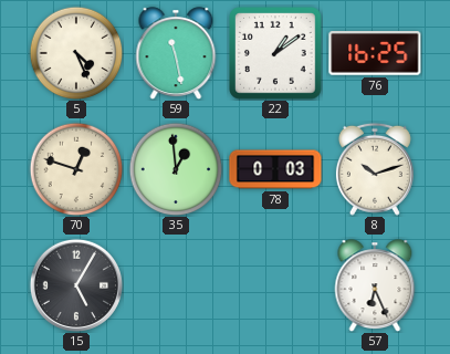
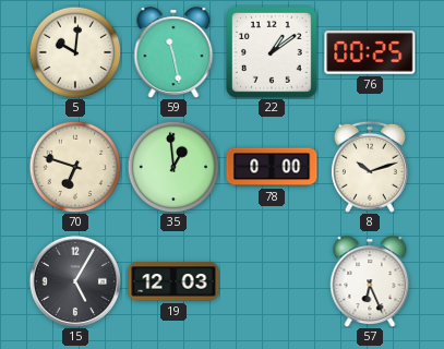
5: 4:26 -> 10:01 (75, 52)
76: 16:25 -> 00:25 (370, 52)
70: 12:48 -> 6:48 (75, 167)
78: 0:03 -> 0:00 (272, 167)
19: none -> 12:03 (173, 281)
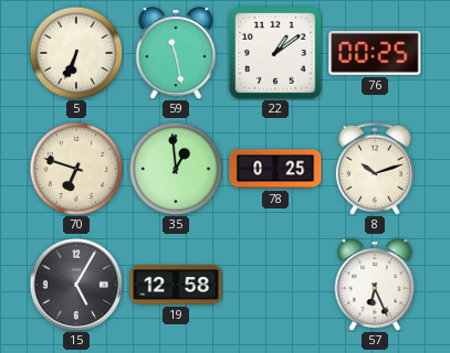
5: 10:01 -> 6:34 (76, 53)
78: 0:00 -> 0:25 (275, 169)
19: 12:03 -> 12:58 (176, 285)
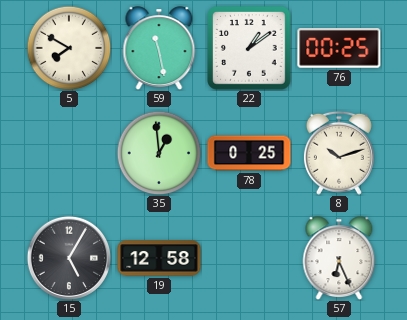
5: 6:34 -> 7:50 (69, 48)
70: 6:48 -> none (76, 169)
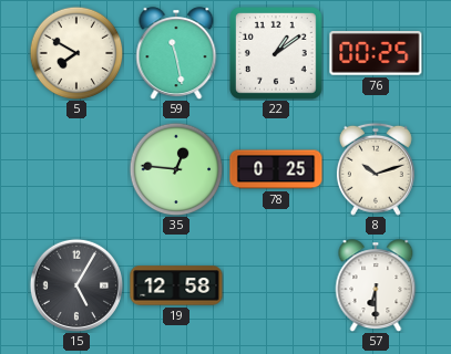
35: 12:59 -> 12:46 (176, 169)
57: 6:26 -> 6:30 (376, 285)
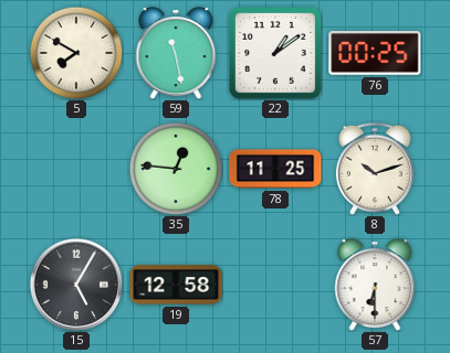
78: 0:25 -> 11:25 (275, 169)
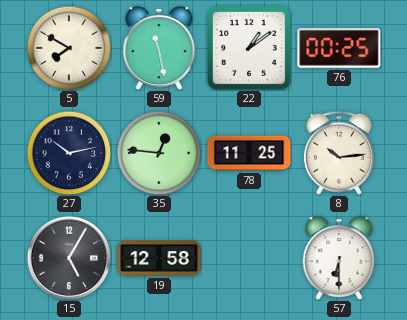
27: none -> 10:13 (69, 153)
8: 10:12 -> 10:14 (339, 153)
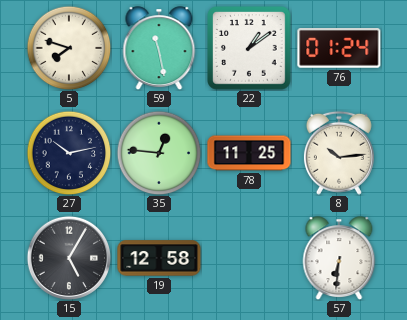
5: 7:50 -> 7:48 (69, 48)
76: 00:25 -> 01:24 (339, 48)
57: 6:30 -> 6:31 (339, 258)
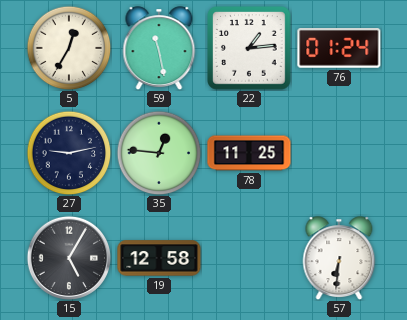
5: 7:48 -> 12:35 (69, 48)
22: 1:09 -> 1:14 (250, 49)
27: 10:13 -> 9:13 (69, 153)
8: 10:14 -> none (339, 153)
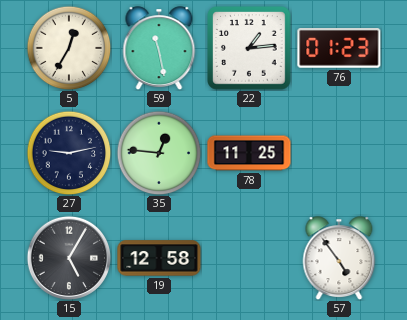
76: 01:24 -> 01:23 (339, 48)
57: 6:31 -> 4:54 (339, 258)
